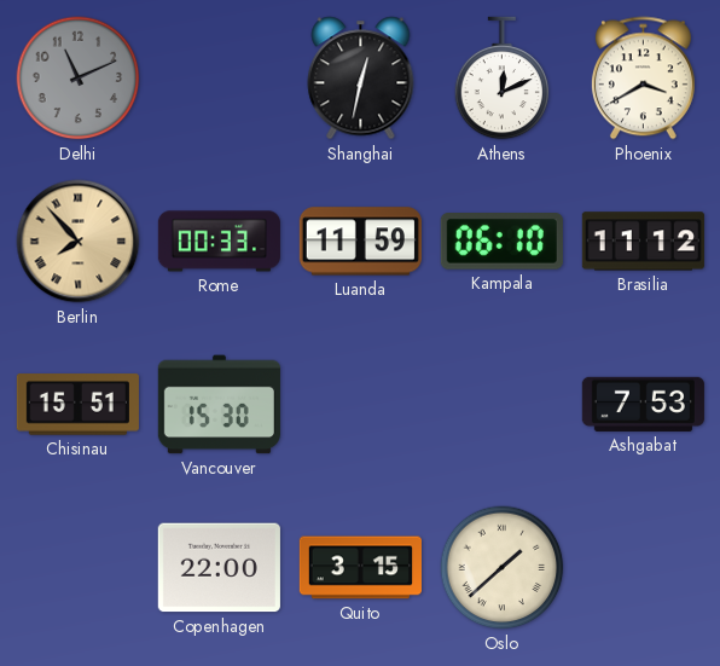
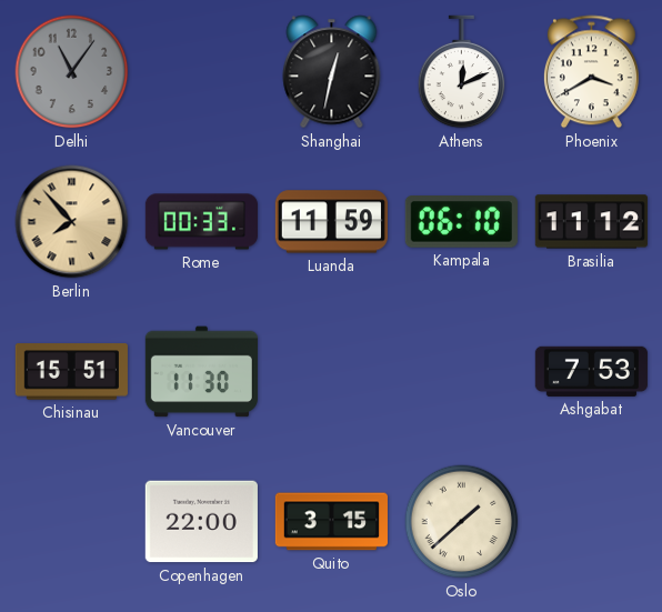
Delhi: 11:11 -> 11:06 (72, 72)
Vancouver: 15:30 -> 11:30 (201, 372)
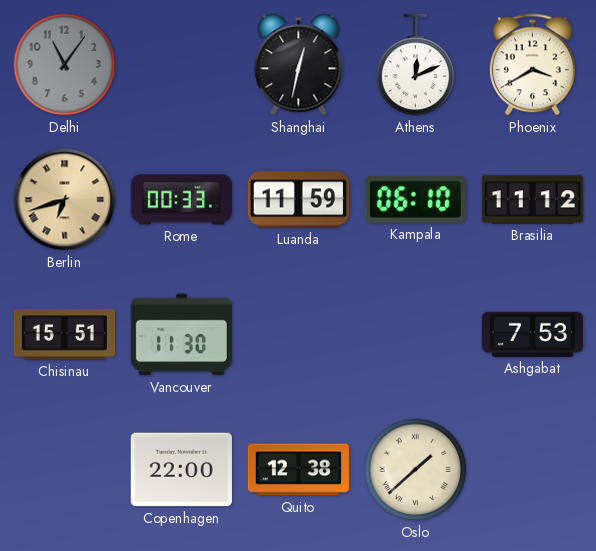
Berlin: 7:53 -> 6:42 (65, 200)
Quito: 3:15 -> 12:38 (298, 470)
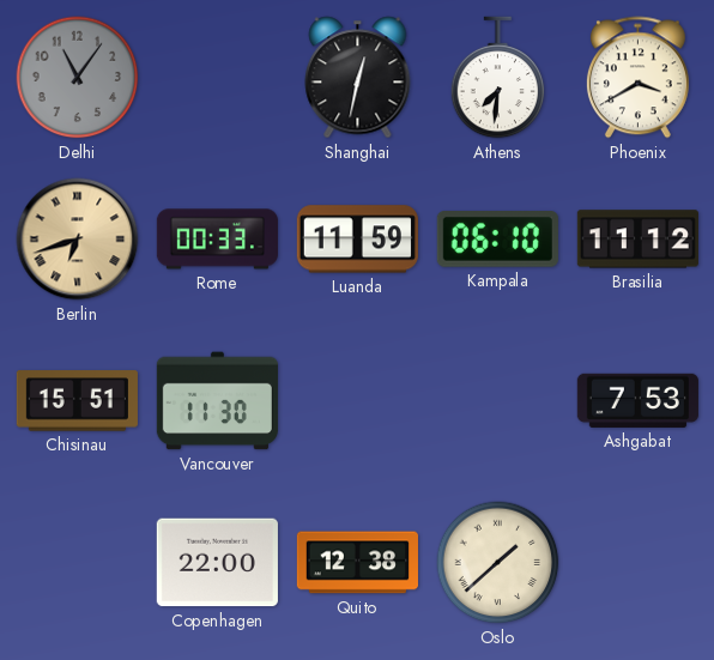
Athens: 12:11 -> 7:31 (498, 78)
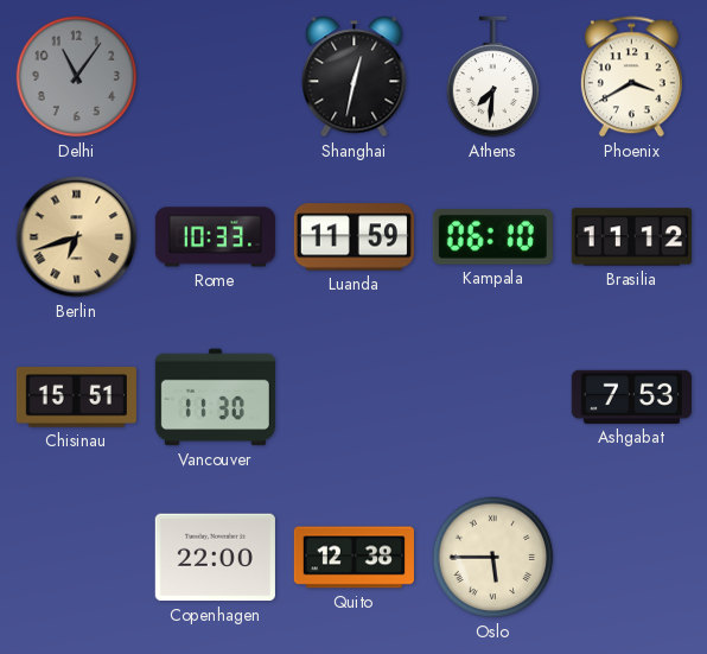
Rome: 00:33 -> 10:33 (215, 237)
Oslo: 1:38 -> 5:45 (493, 558)
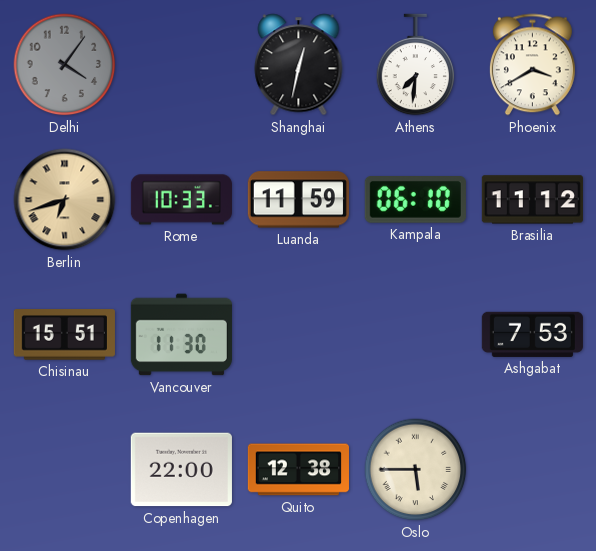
Delhi: 11:06 -> 4:06 (65, 65)
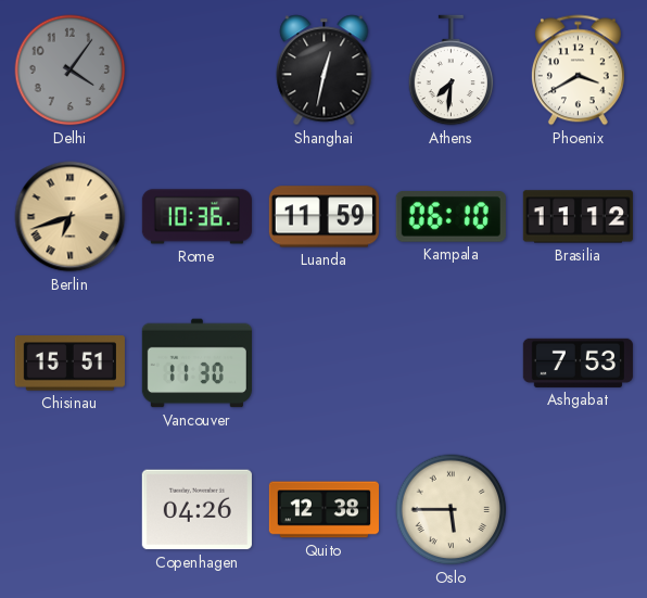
Rome: 10:33 -> 10:36 (196, 217)
Copenhagen: 22:00 -> 04:26 (196, 510)
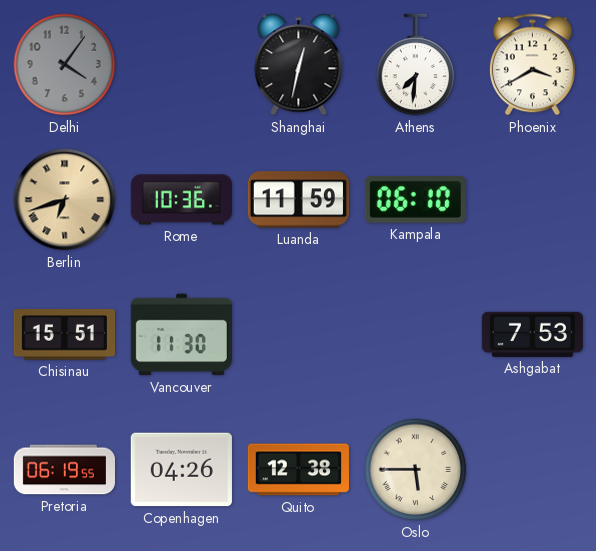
Brasilia: 11:12 -> none (578, 217)
Pretoria: none -> 06:19 (64, 470)
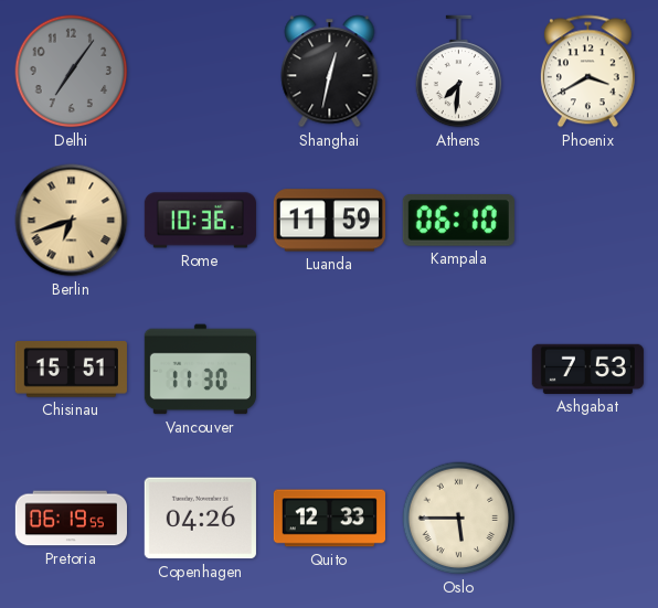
Delhi: 4:06 -> 7:06 (72, 72)
Quito: 12:38 -> 12:33 (329, 519)
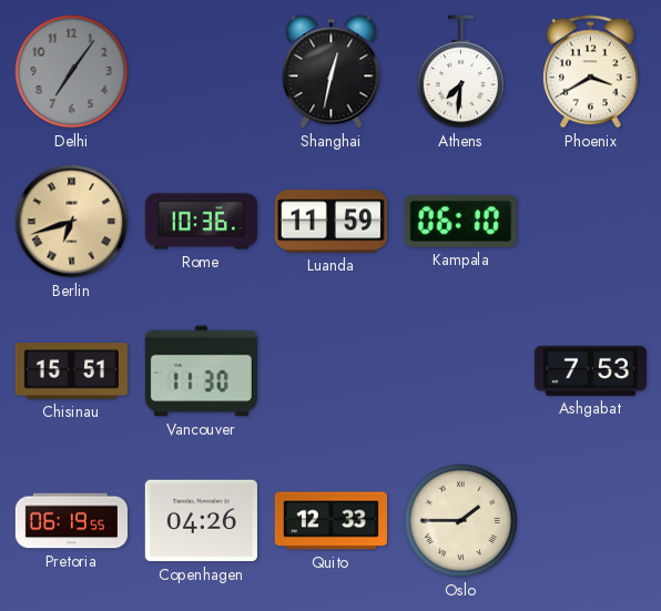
Oslo: 5:45 -> 1:45 (461, 521)
